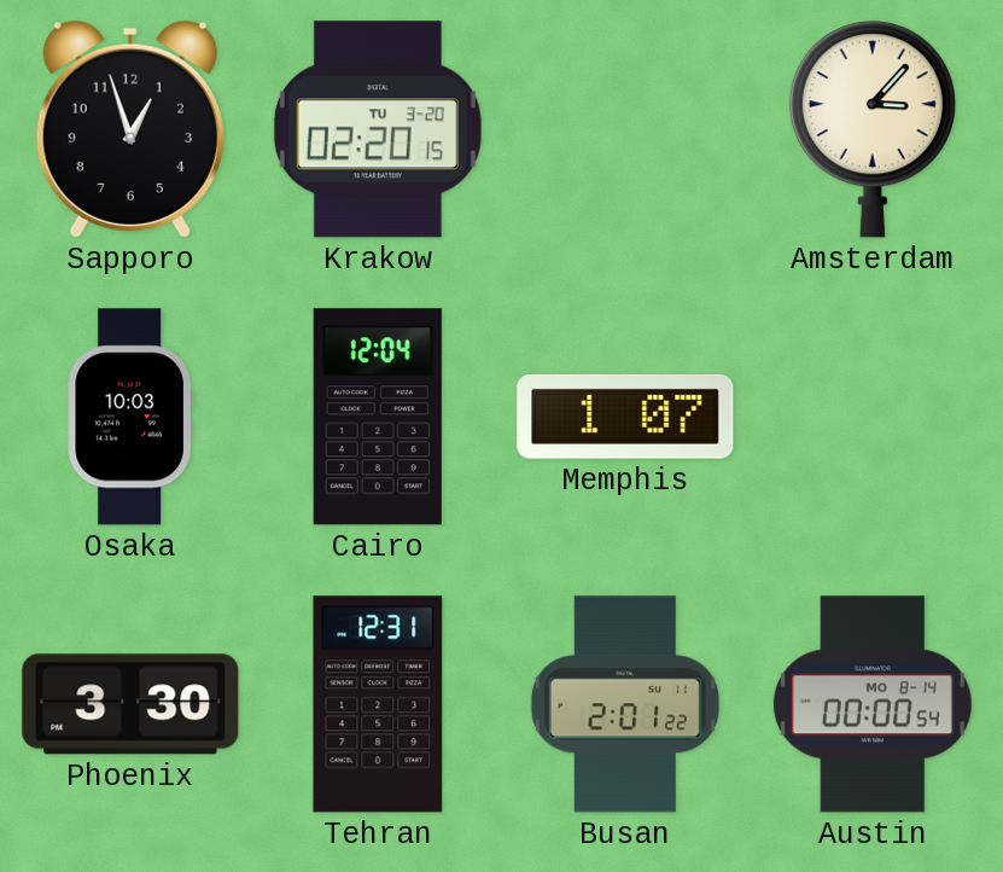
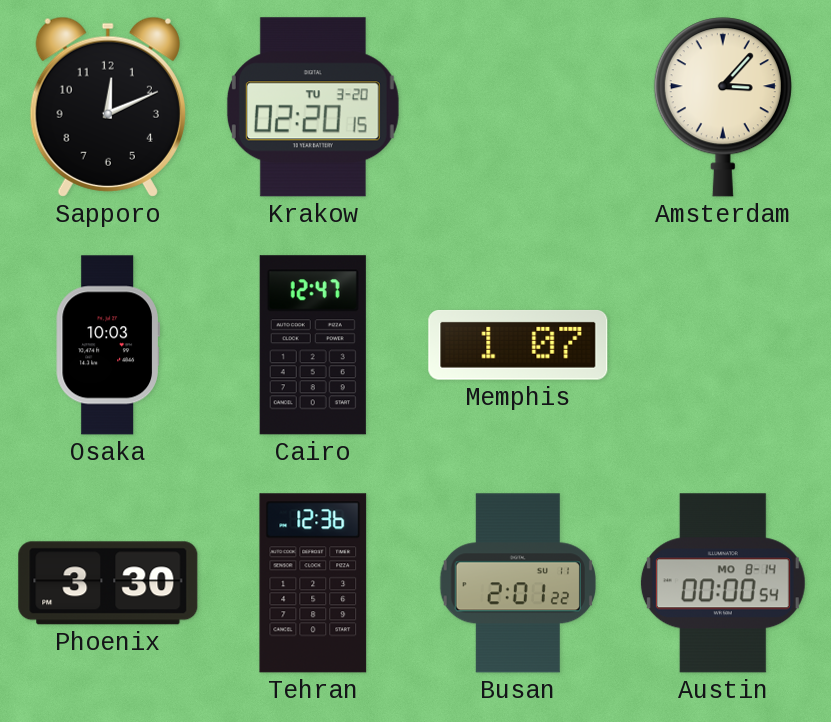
Sapporo: 12:57 -> 12:11 (108, 107)
Cairo: 12:04 -> 12:47 (313, 345)
Tehran: 12:31 -> 12:36 (313, 583)
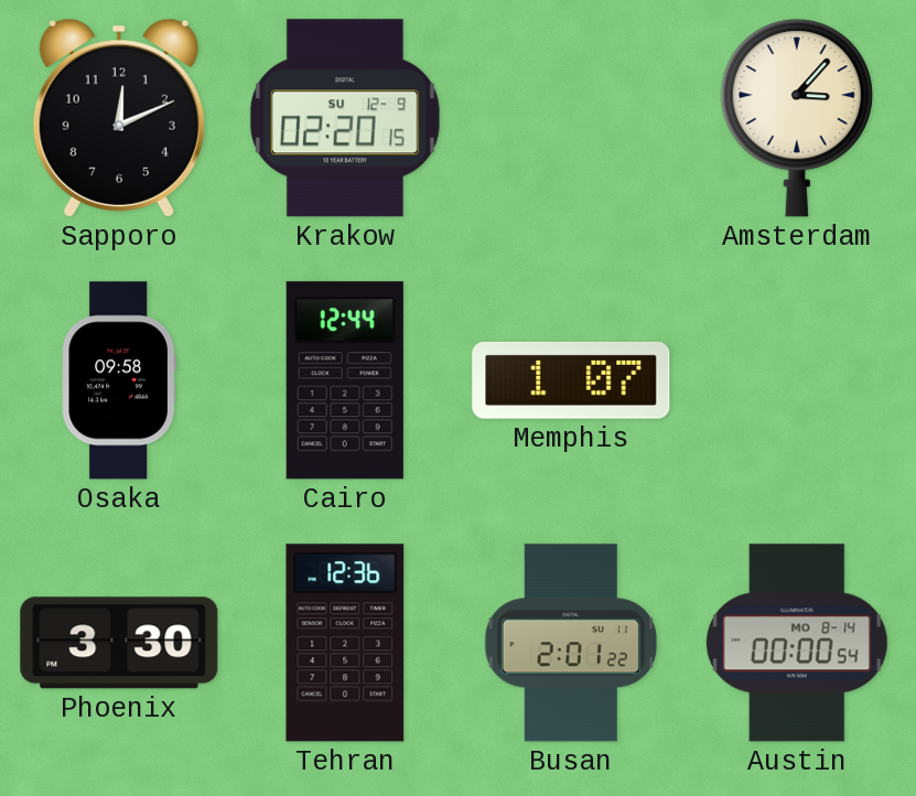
Krakow date: TU 3-20 -> SU 12-9 (345, 118)
Osaka: 10:03 -> 09:58 (119, 380)
Cairo: 12:47 -> 12:44 (345, 380)
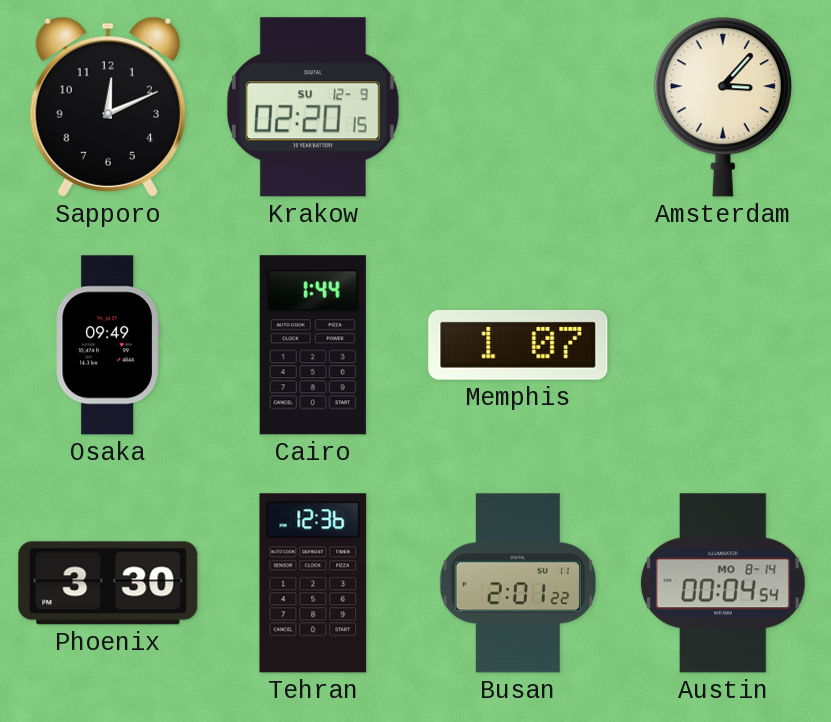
Osaka: 09:58 -> 09:49 (108, 345)
Cairo: 12:44 -> 1:44 (313, 345)
Austin: 00:00 -> 00:04 (723, 583)
